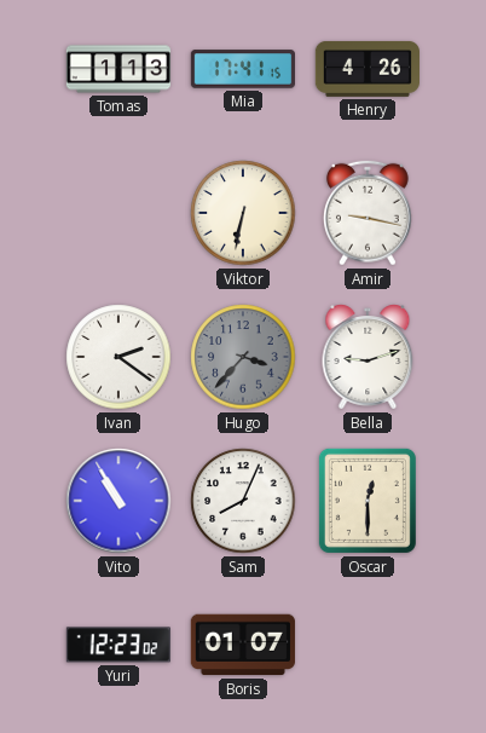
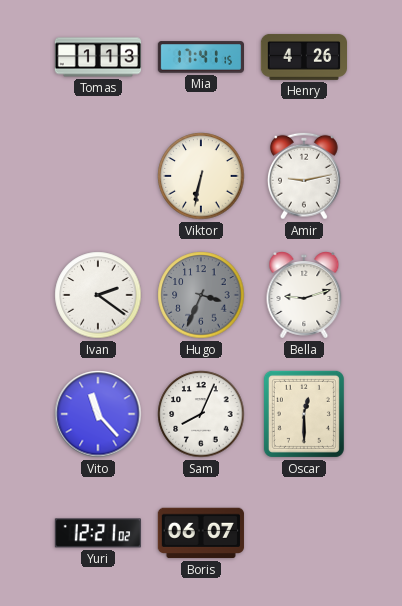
Amir: 9:17 -> 9:13 (304, 176)
Hugo: 3:37 -> 3:34 (201, 295)
Vito: 10:55 -> 11:23 (98, 414)
Yuri: 12:23 -> 12:21 (98, 533)
Boris: 01:07 -> 06:07 (201, 533)
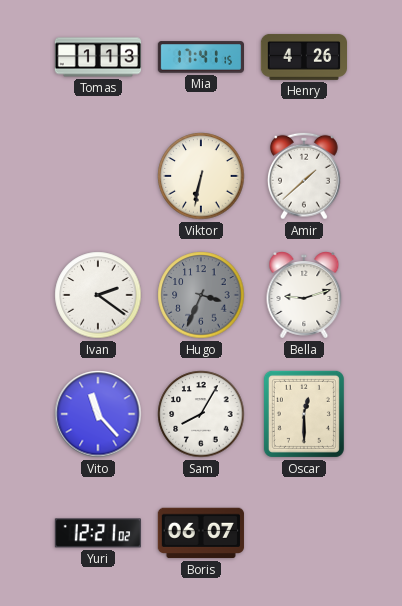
Amir: 9:13 -> 1:38 (304, 176)
Sam: 8:04 -> 8:05 (201, 414)
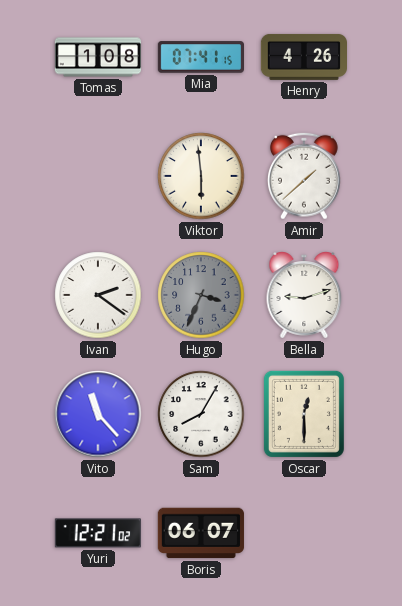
Tomas: 1:13 -> 1:08 (98, 57)
Mia: 17:41 -> 07:41 (200, 57)
Viktor: 6:32 -> 5:59 (201, 176)
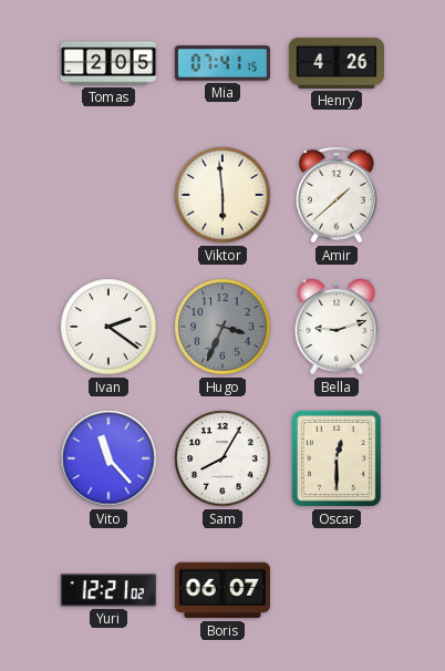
Tomas: 1:08 -> 2:05 (108, 63)
